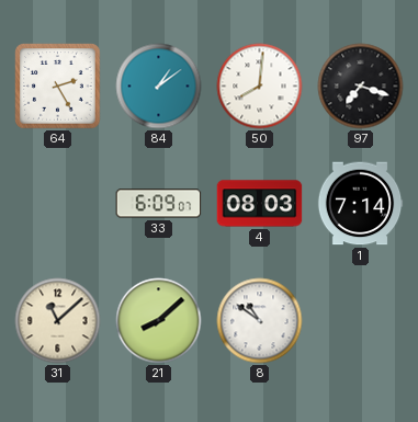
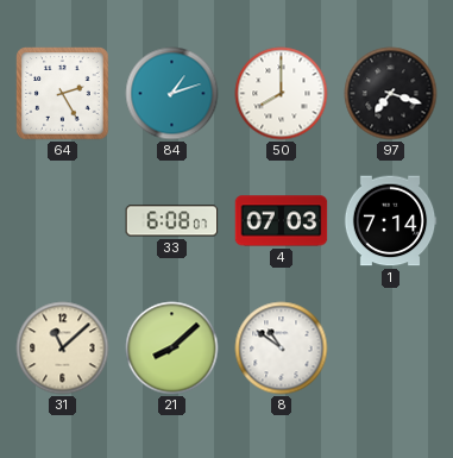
84: 1:09 -> 1:12 (172, 94)
50: 8:01 -> 8:00 (282, 94)
33: 6:09 -> 6:08 (172, 221)
4: 08:03 -> 07:03 (282, 221)
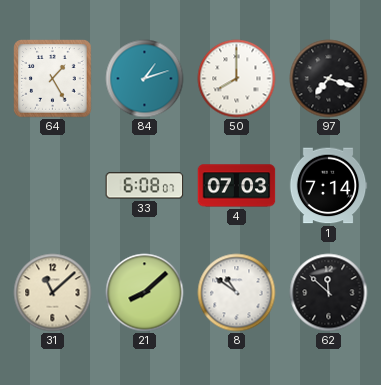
64: 2:25 -> 1:25 (53, 79)
62: none -> 11:52 (329, 293)
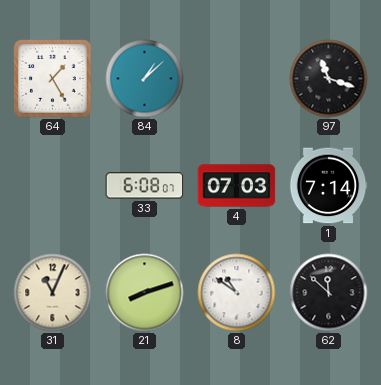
84: 1:12 -> 1:08 (145, 79)
50: 8:00 -> none (237, 79)
97: 7:18 -> 11:18 (329, 79)
31: 11:08 -> 11:04 (53, 293)
21: 8:08 -> 8:12 (145, 293)
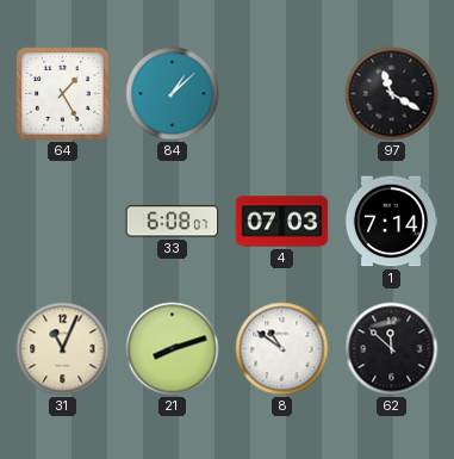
97: 11:18 -> 11:20 (392, 94)
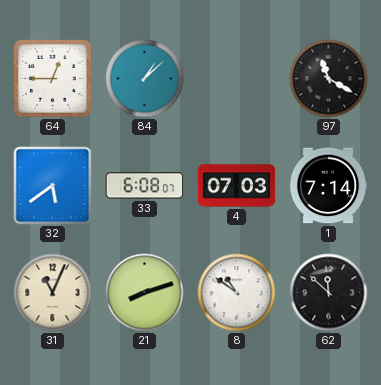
64: 1:25 -> 12:45 (53, 79)
32: none -> 5:39 (53, 186)
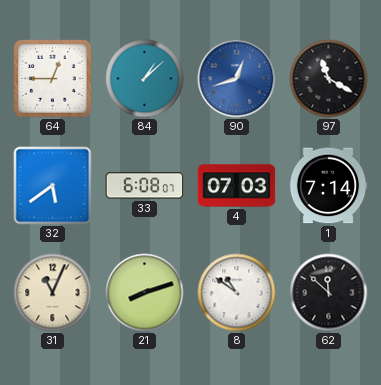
90: none -> 12:42 (237, 79)
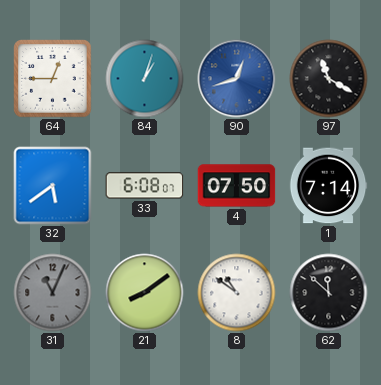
84: 1:08 -> 1:03 (145, 79)
4: 07:03 -> 07:50 (237, 186)
31 dial: cream -> grey (53, 293)
21: 8:12 -> 8:09 (145, 293)
